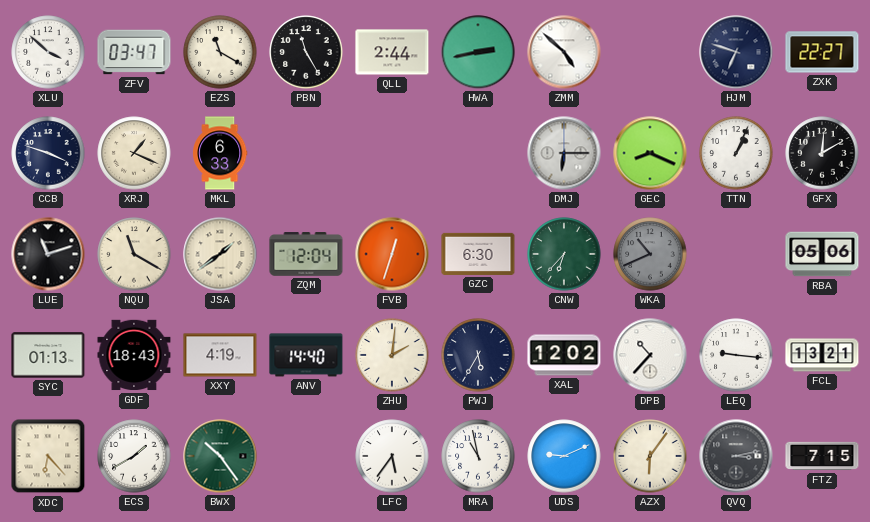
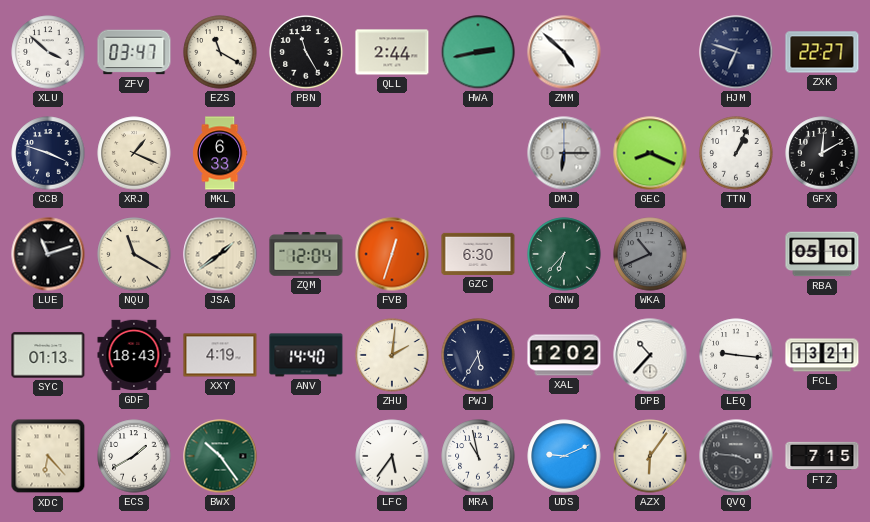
RBA: 05:06 -> 05:10 (822, 254)
QVQ: 3:13 -> 3:46 (736, 456)
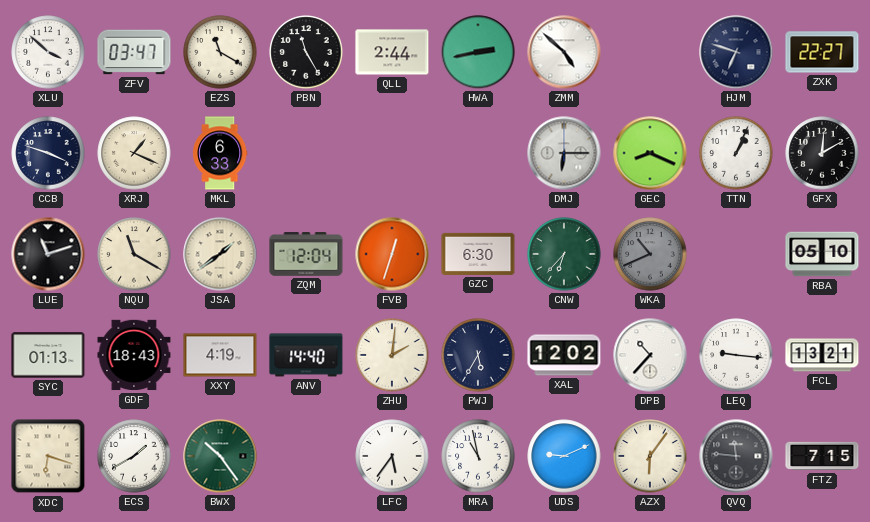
XDC: 6:23 -> 6:18 (48, 456)
QVQ: 3:46 -> 11:46 (736, 456)
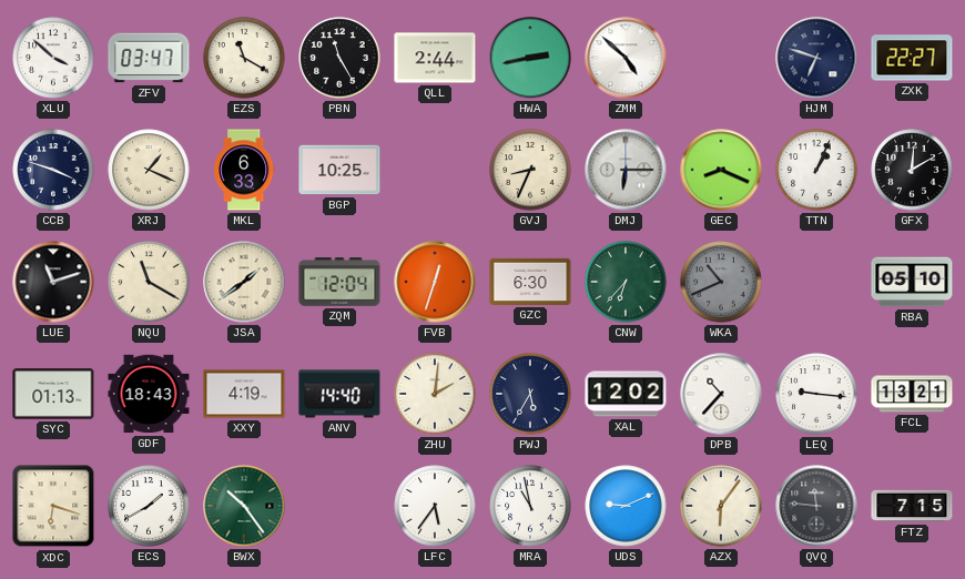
BGP: none -> 10:25 (339, 170)
GVJ: none -> 8:34 (530, 170)
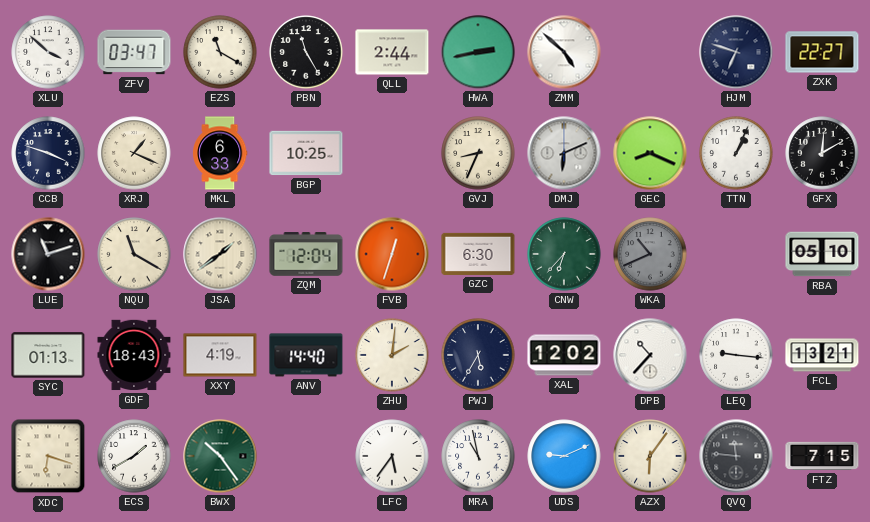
DMJ: 6:15 -> 6:11 (564, 153)
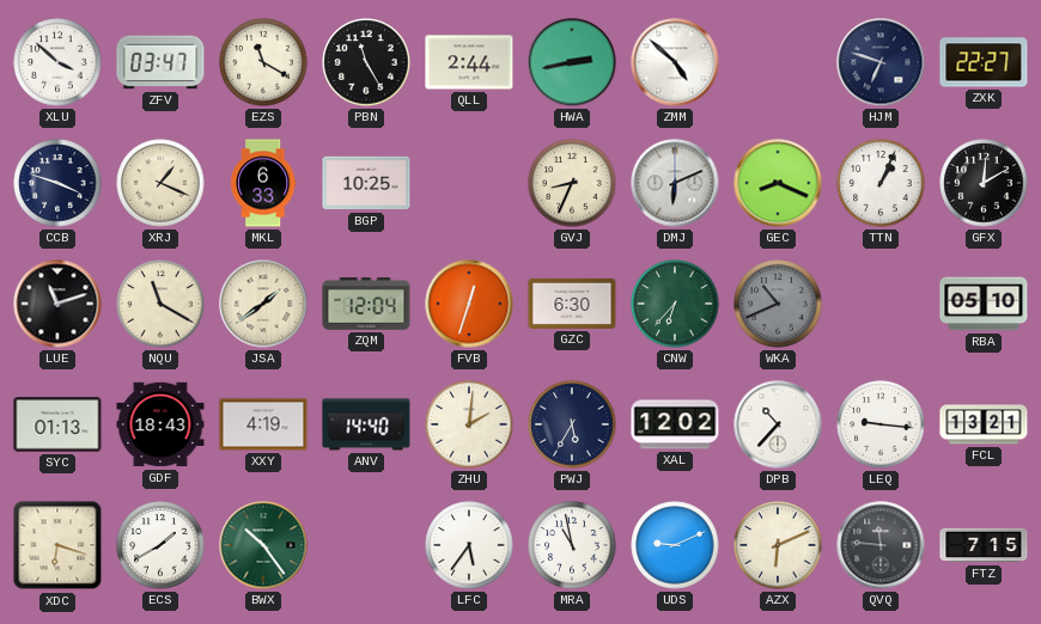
AZX: 6:06 -> 6:11 (778, 545)
